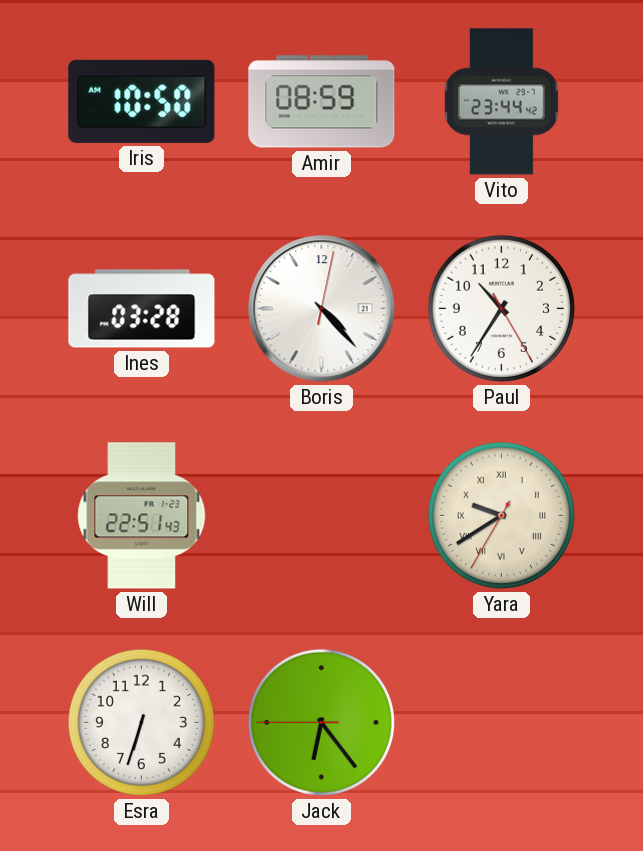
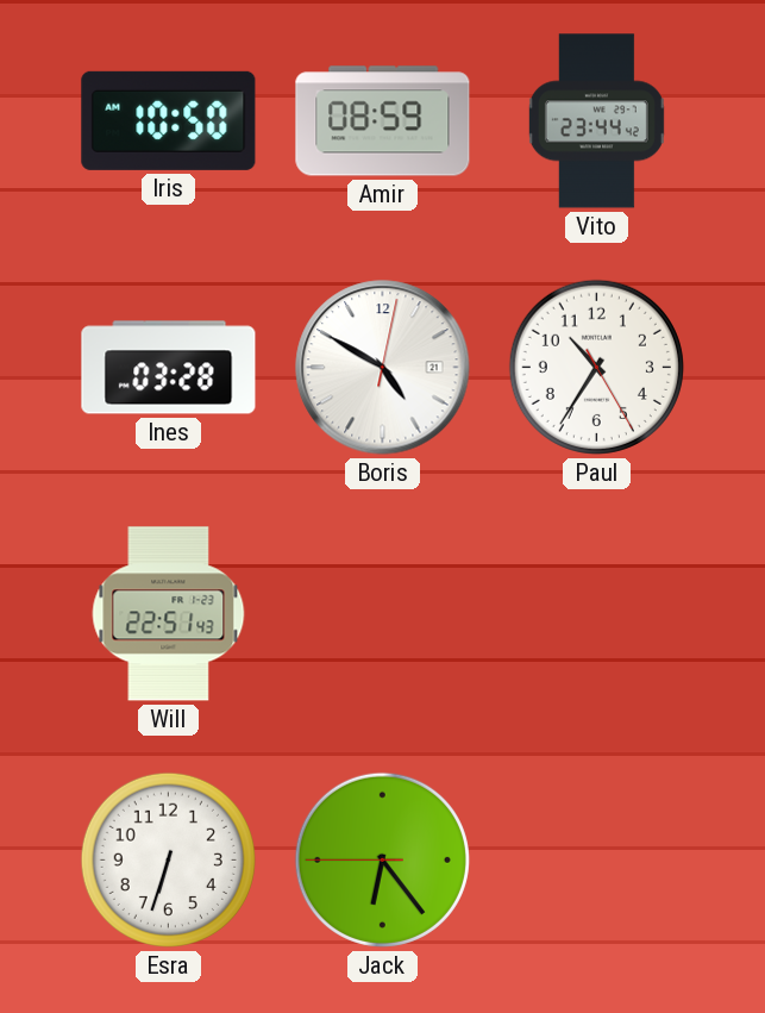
Boris: 4:23 -> 4:50 (383, 368)
Yara: 9:39 -> none (501, 515)
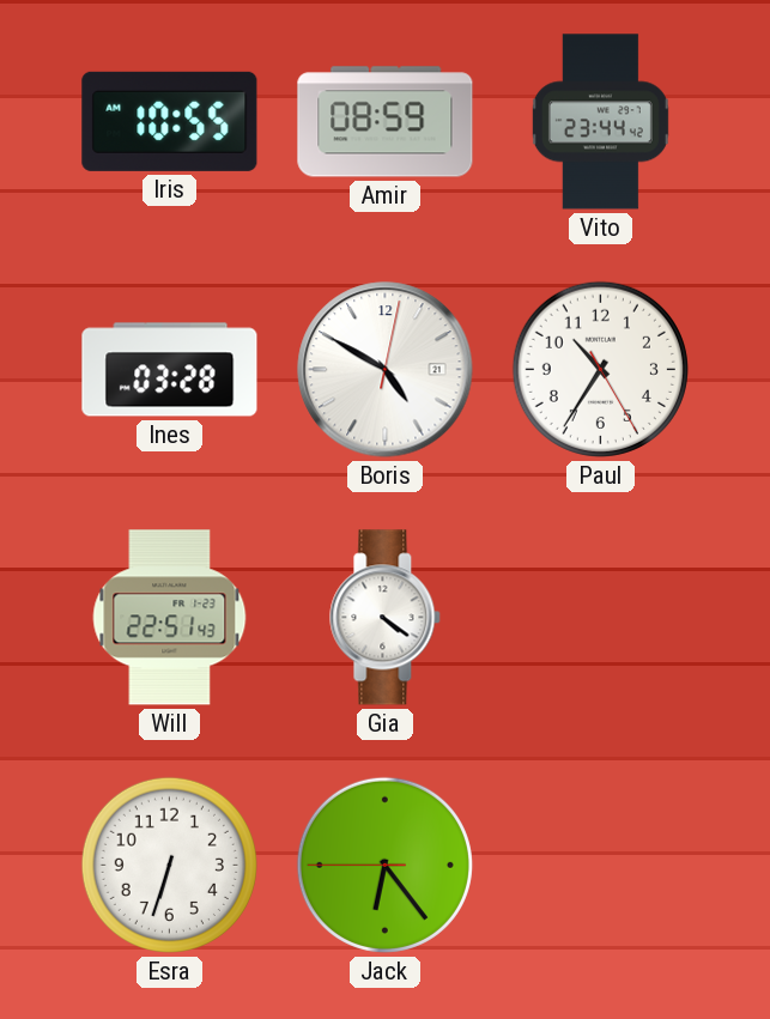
Iris: 10:50 -> 10:55 (170, 121)
Gia: none -> 4:21 (386, 618)
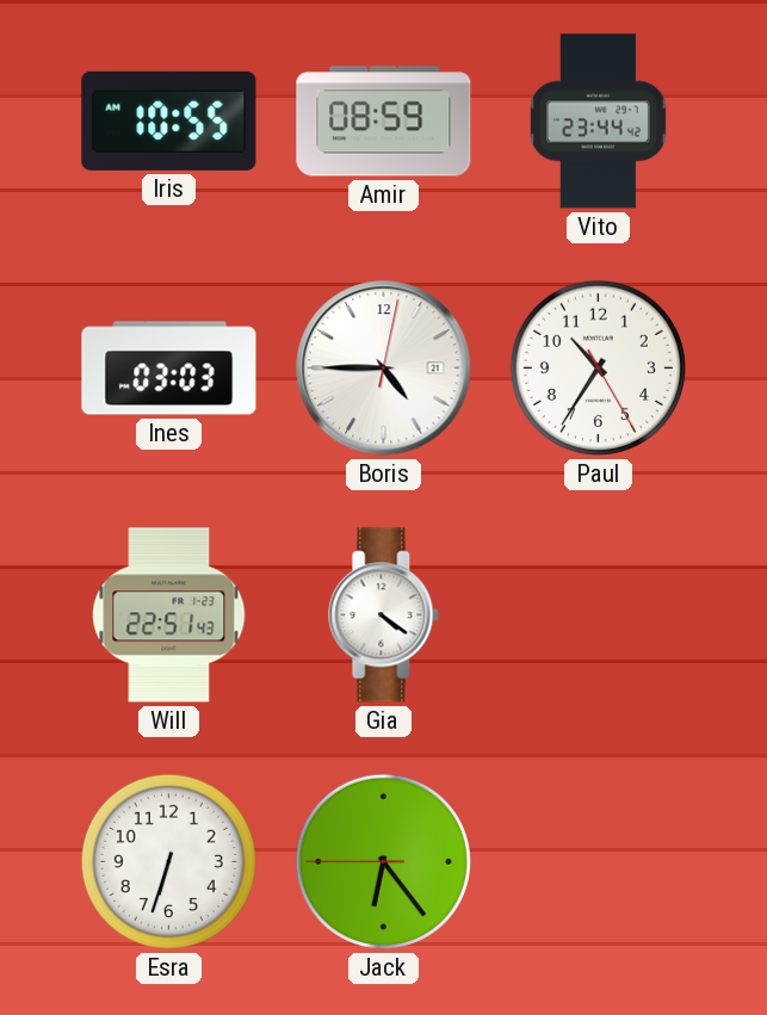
Ines: 03:28 -> 03:03 (169, 369)
Boris: 4:50 -> 4:45 (384, 369)
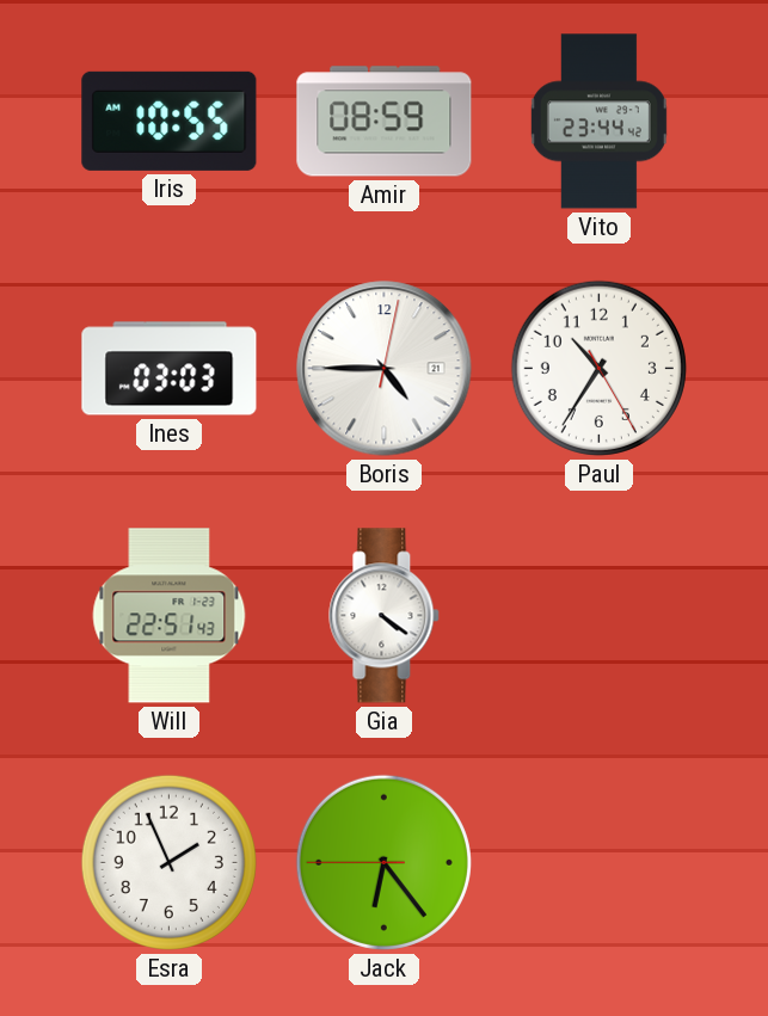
Esra: 6:33 -> 1:56 (168, 862)
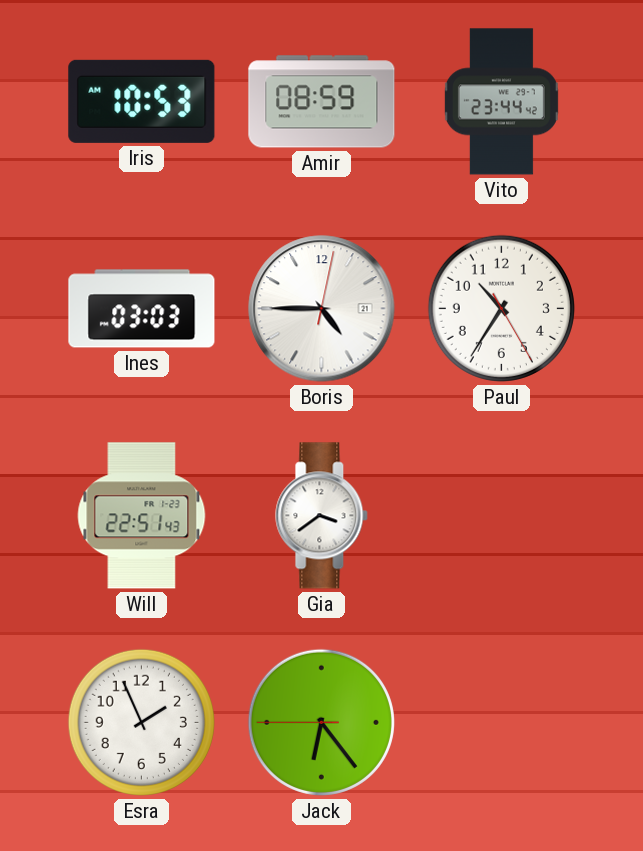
Iris: 10:55 -> 10:53 (142, 101)
Gia: 4:21 -> 3:39 (322, 516)
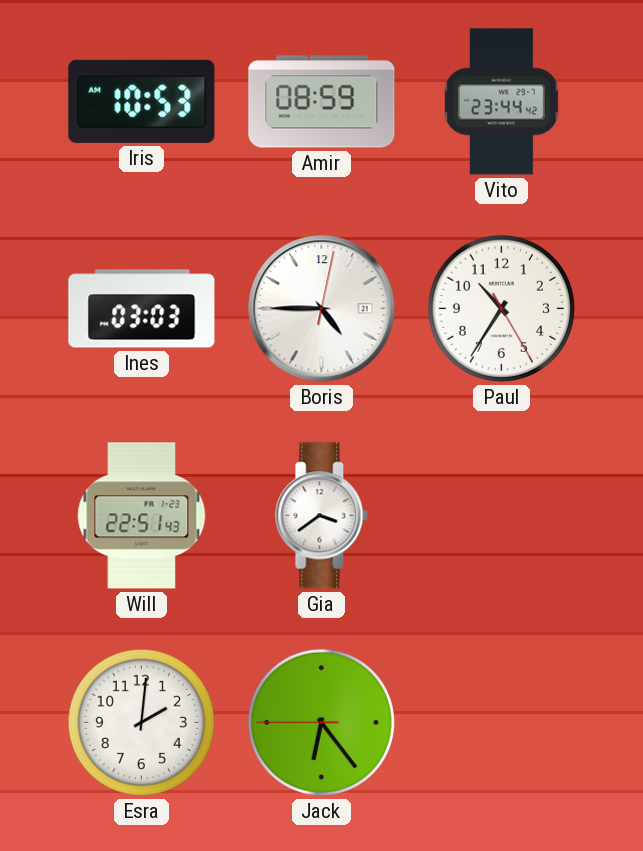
Esra: 1:56 -> 2:01 (141, 722)
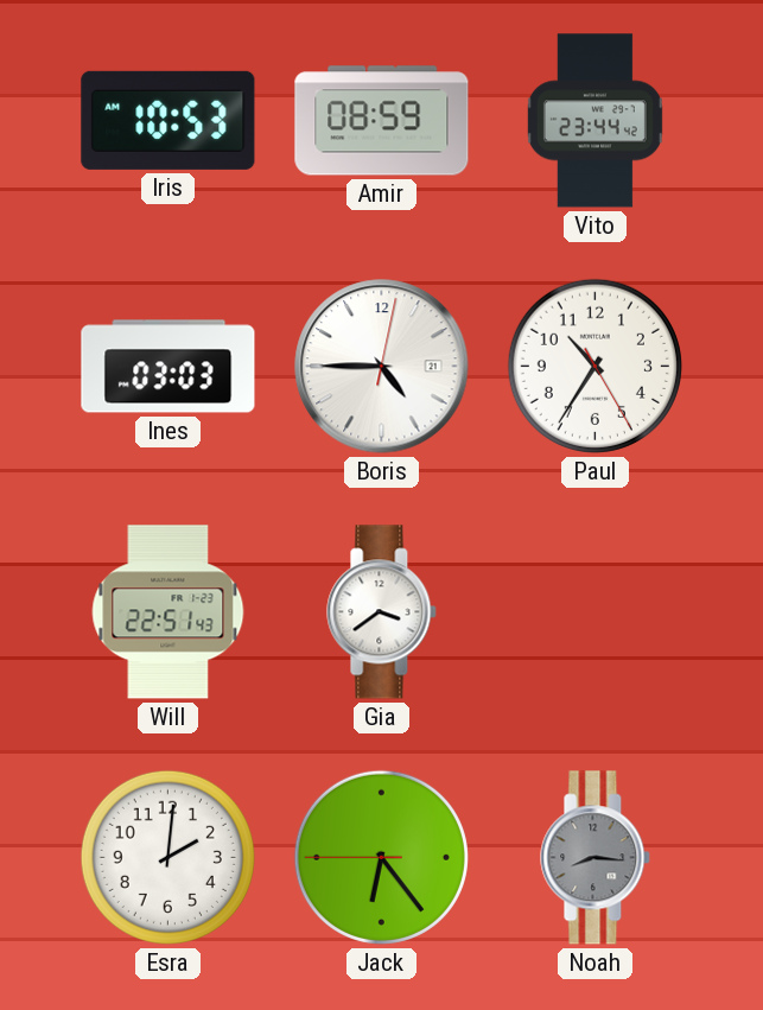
Noah: none -> 8:16 (596, 858)
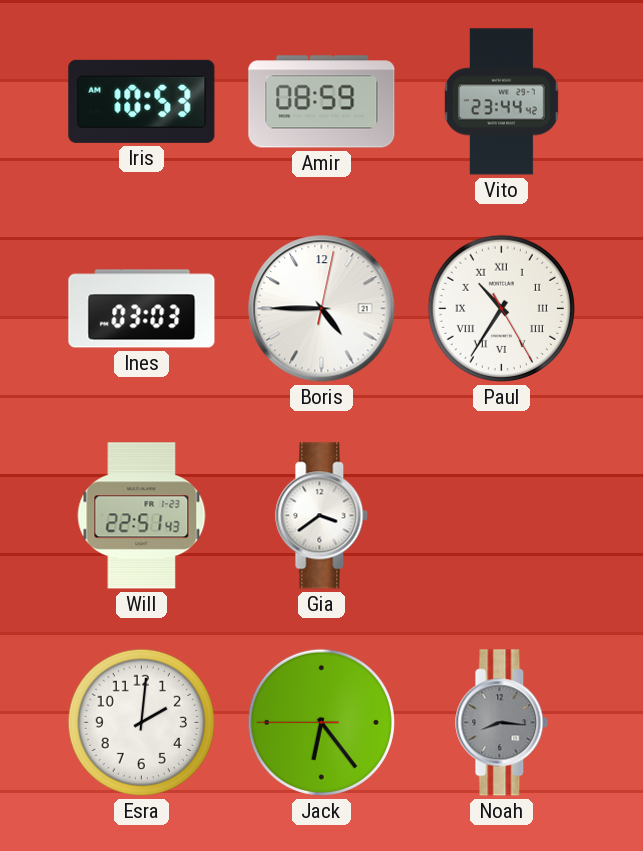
Paul numerals: Arabic -> Roman (501, 308)
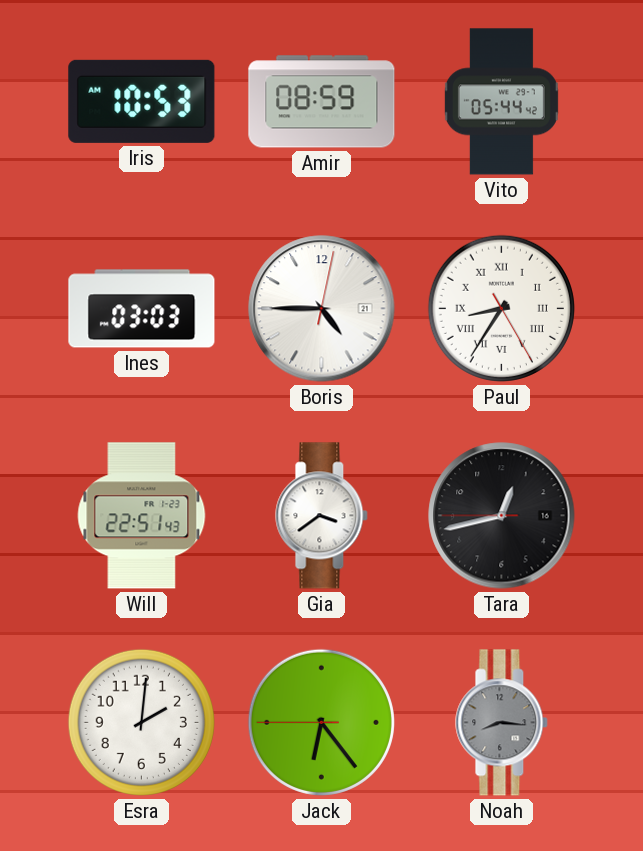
Vito: 23:44 -> 05:44 (501, 102)
Paul: 10:35 -> 8:35 (501, 308)
Tara: none -> 12:42 (502, 516)
